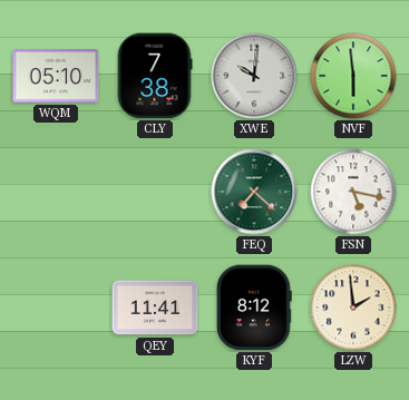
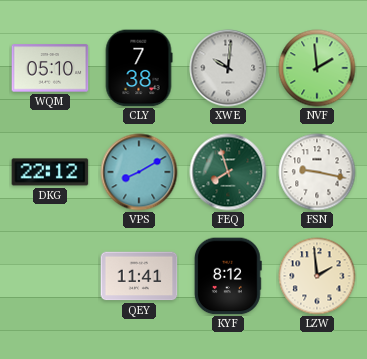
NVF: 5:59 -> 1:59 (317, 68)
DKG: none -> 22:12 (50, 172)
VPS: none -> 8:10 (139, 172)
FEQ: 7:22 -> 7:57 (228, 172)
FSN: 5:17 -> 9:17 (317, 172)
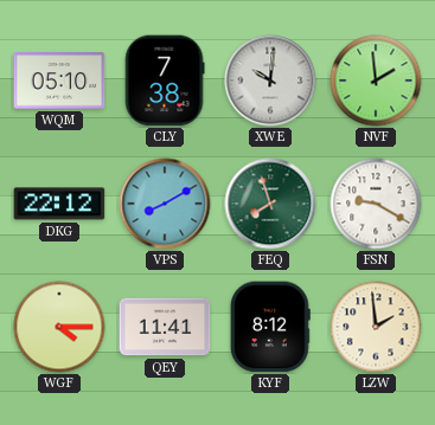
FSN: 9:17 -> 9:20 (376, 204)
WGF: none -> 4:15 (59, 327)
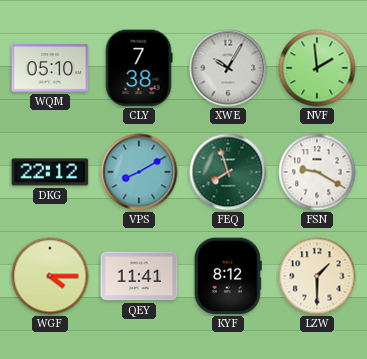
XWE: 10:01 -> 10:05 (228, 68)
LZW: 1:59 -> 1:30 (317, 276)
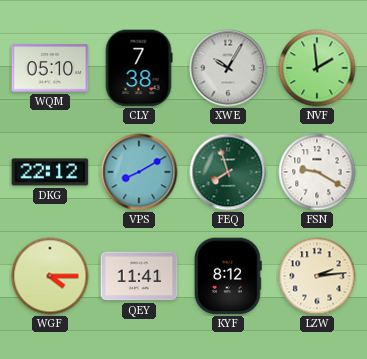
LZW: 1:30 -> 2:14 (317, 276)
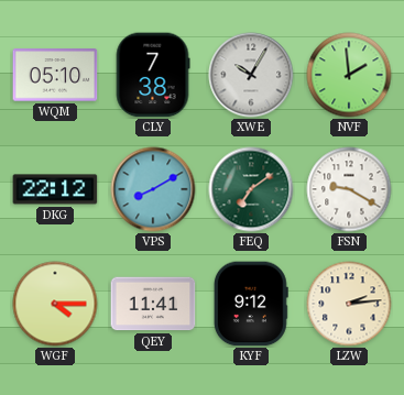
FEQ: 7:57 -> 7:09 (251, 189)
KYF: 8:12 -> 9:12 (251, 304)
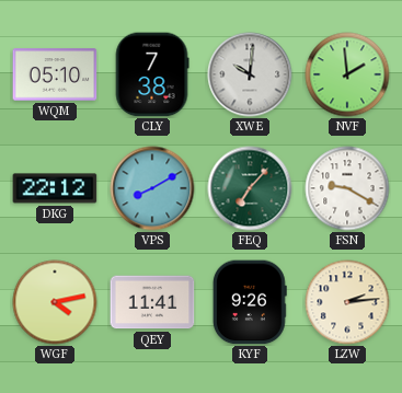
XWE: 10:05 -> 10:01 (250, 74)
FEQ: 7:09 -> 7:07 (250, 188)
WGF: 4:15 -> 4:13 (55, 302)
KYF: 9:12 -> 9:26 (250, 302)
